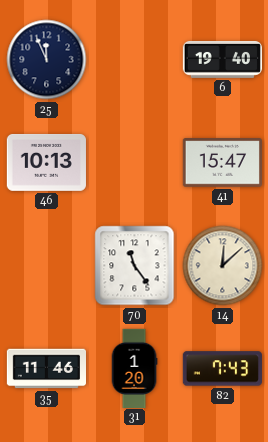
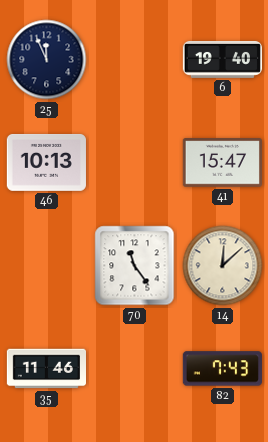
31: 1:20 -> none (134, 368)
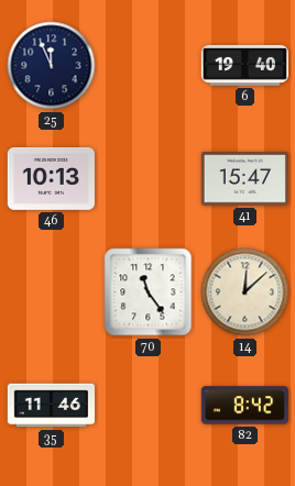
82: 7:43 -> 8:42 (244, 406)
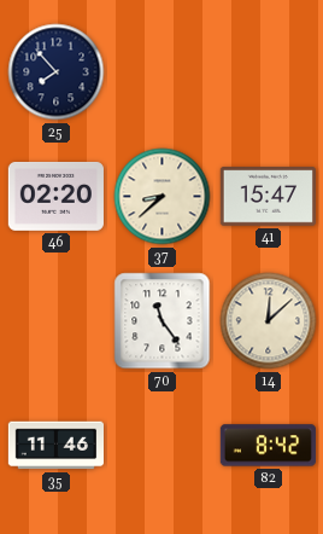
25: 11:56 -> 7:53 (57, 72)
6: 19:40 -> none (244, 65)
46: 10:13 -> 02:20 (55, 196)
37: none -> 8:38 (163, 197)
